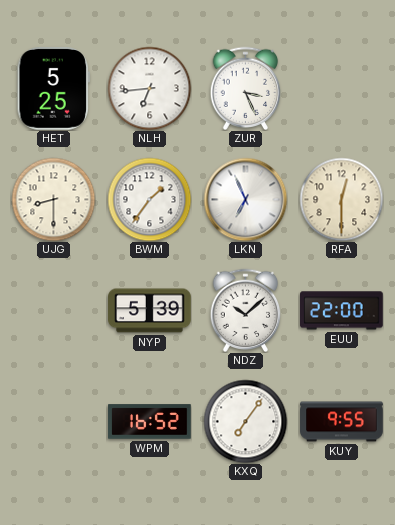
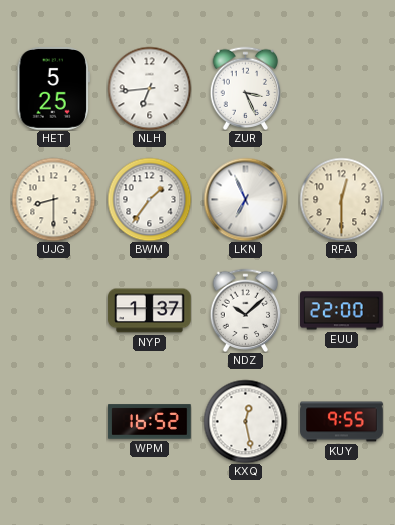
NYP: 5:39 -> 1:37 (150, 311)
KXQ: 7:06 -> 12:28 (245, 421)
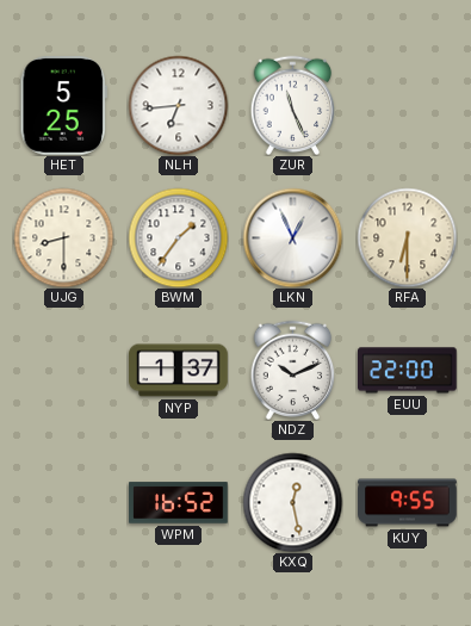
ZUR: 3:26 -> 11:26 (293, 105)
LKN: 6:56 -> 12:56 (292, 237)
RFA: 12:30 -> 6:30 (407, 237)
NDZ: 10:08 -> 10:11 (293, 370)
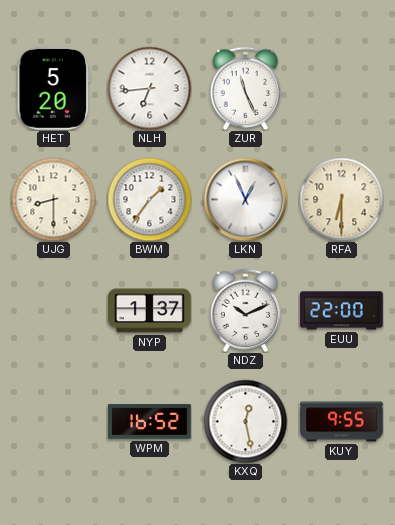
HET: 5:25 -> 5:20 (53, 89)
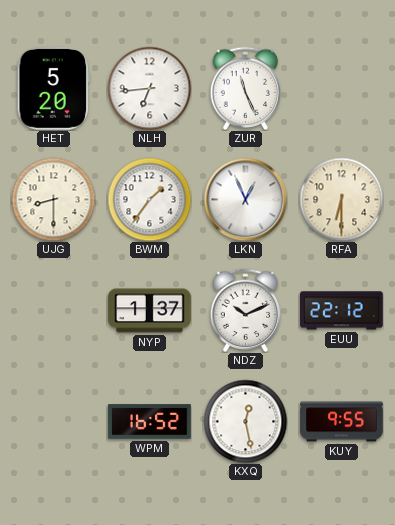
EUU: 22:00 -> 22:12 (342, 311)
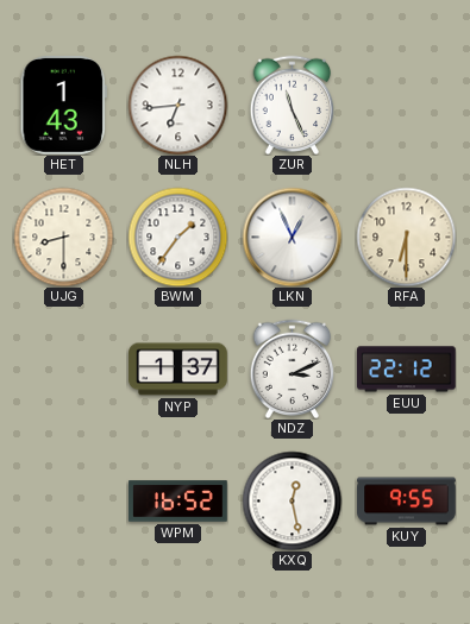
HET: 5:20 -> 1:43 (63, 106)
NDZ: 10:11 -> 3:11 (293, 368)
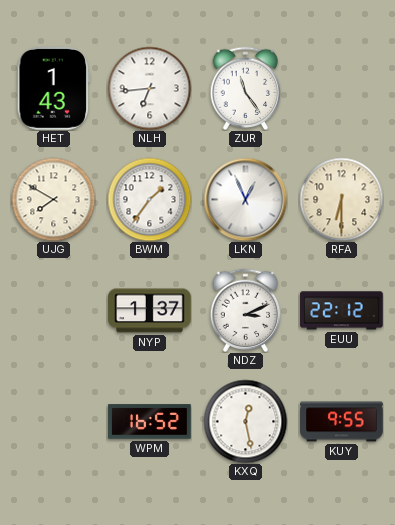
ZUR: 11:26 -> 11:24 (246, 88)
UJG: 8:30 -> 7:50 (53, 199)
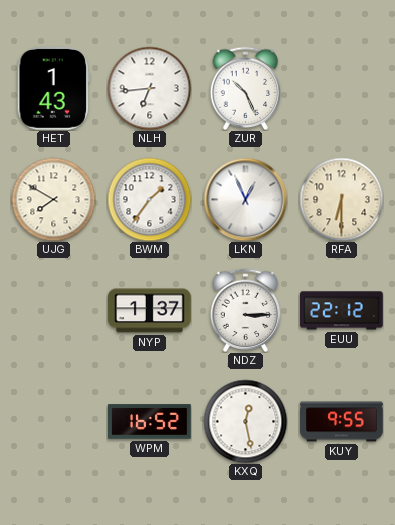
ZUR: 11:24 -> 10:26 (246, 88)
NDZ: 3:11 -> 3:15 (246, 310)
